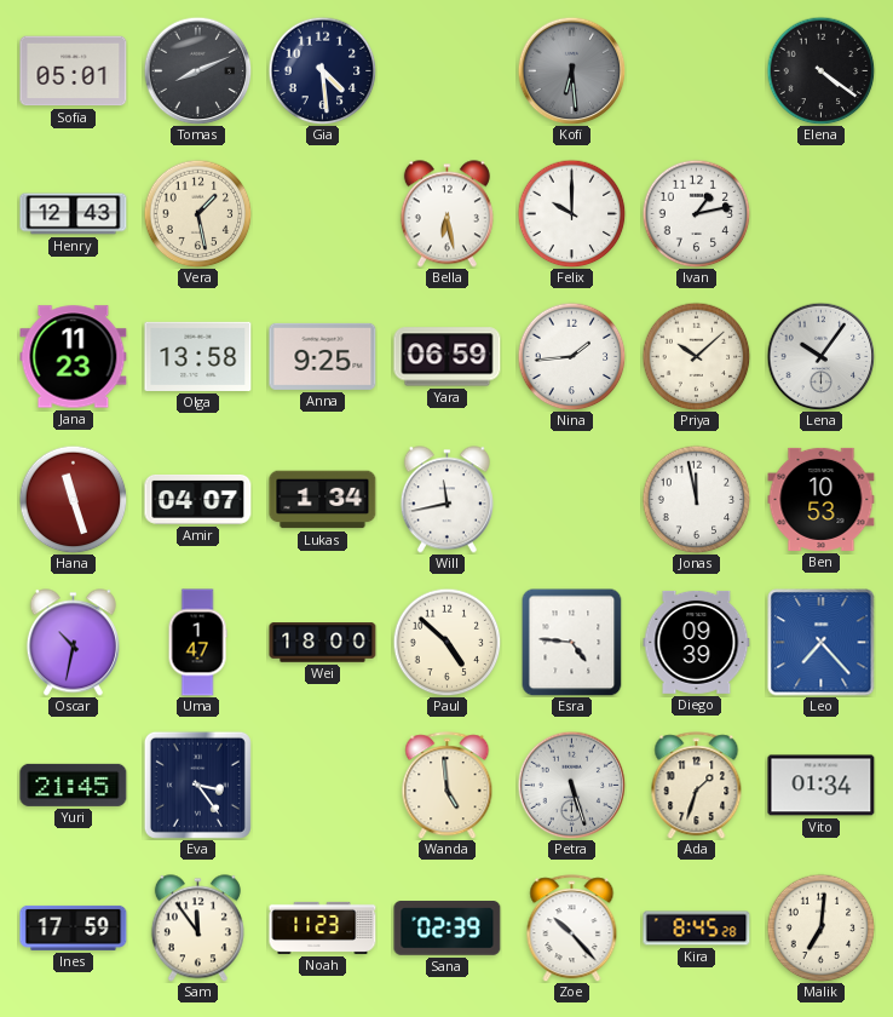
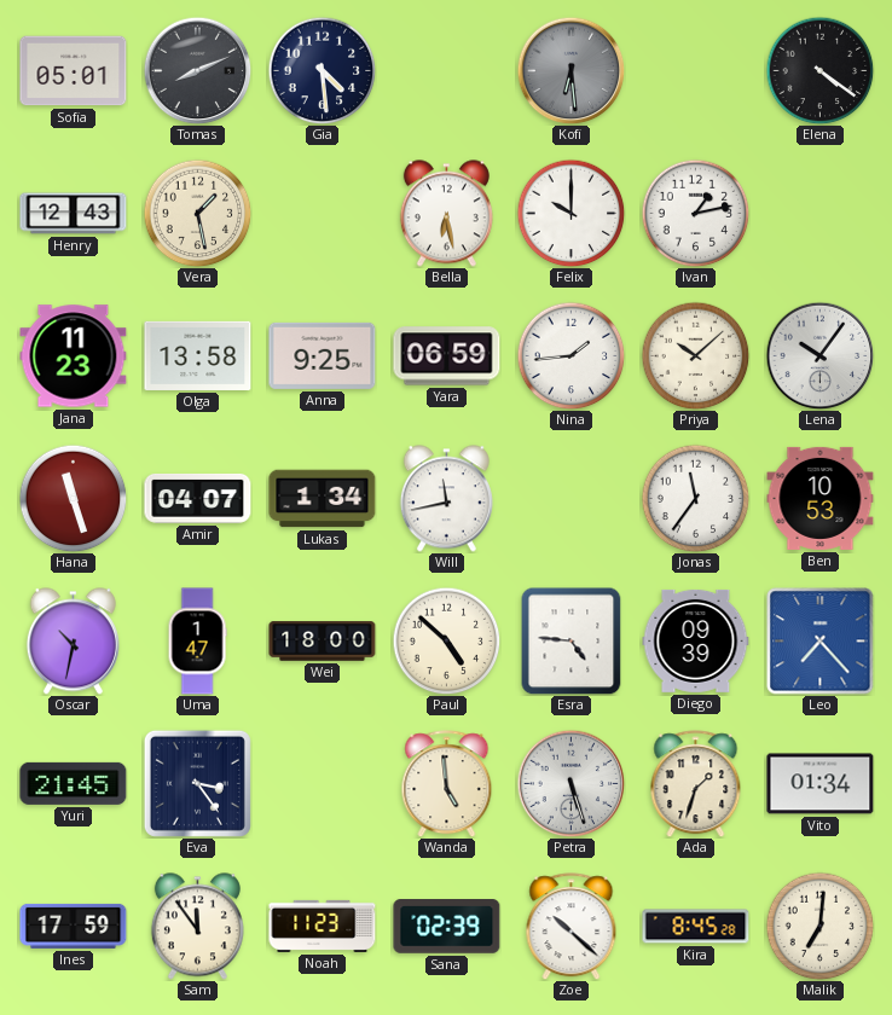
Jonas: 11:58 -> 11:36 (695, 498)
Zoe: 10:23 -> 10:22 (572, 927)
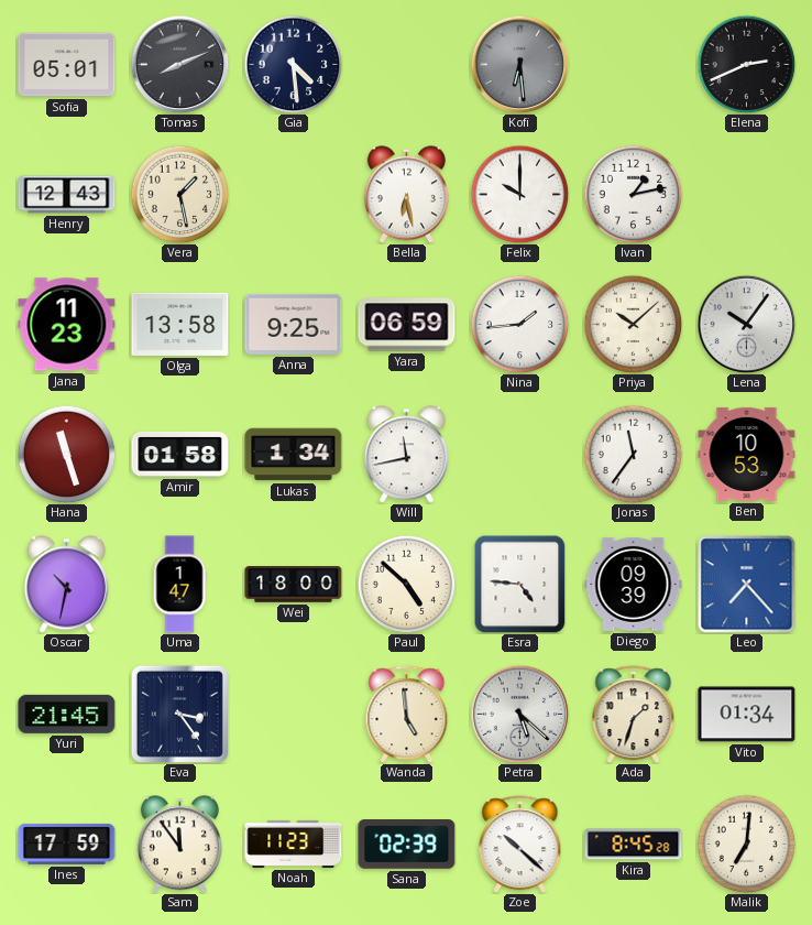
Elena: 4:21 -> 2:41 (746, 64)
Amir: 04:07 -> 01:58 (180, 454)
Petra: 5:27 -> 5:22 (519, 714)
